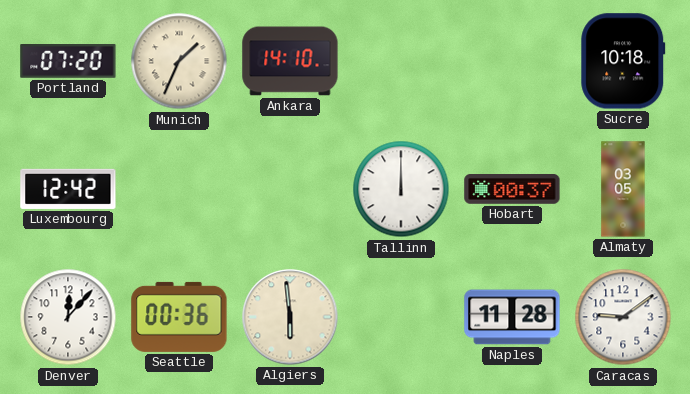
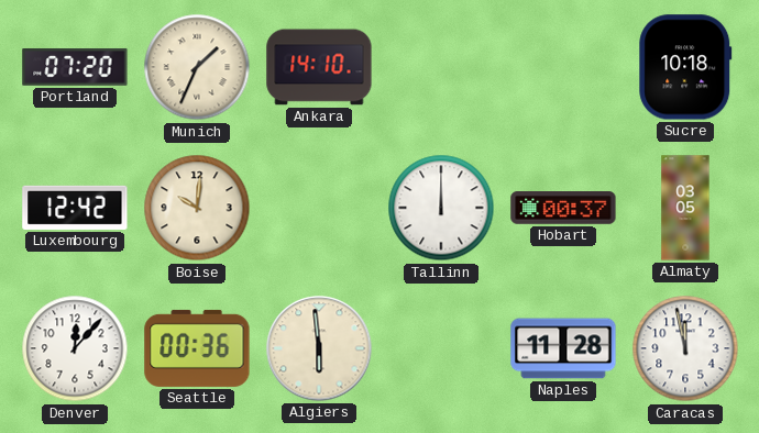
Boise: none -> 10:01 (197, 208)
Caracas: 9:09 -> 11:58 (685, 348)
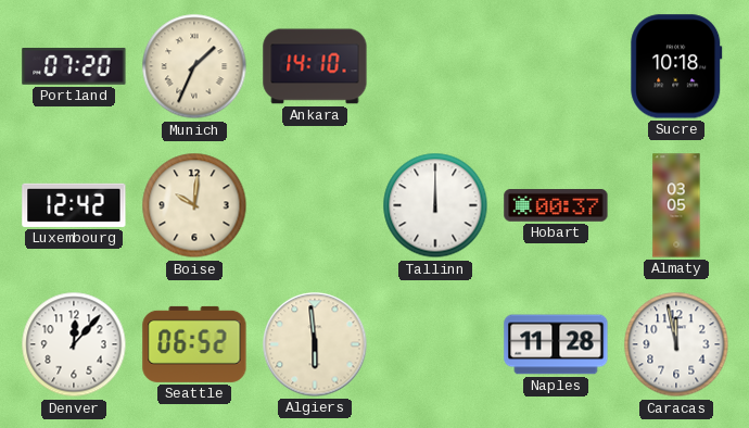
Seattle: 00:36 -> 06:52 (194, 344)
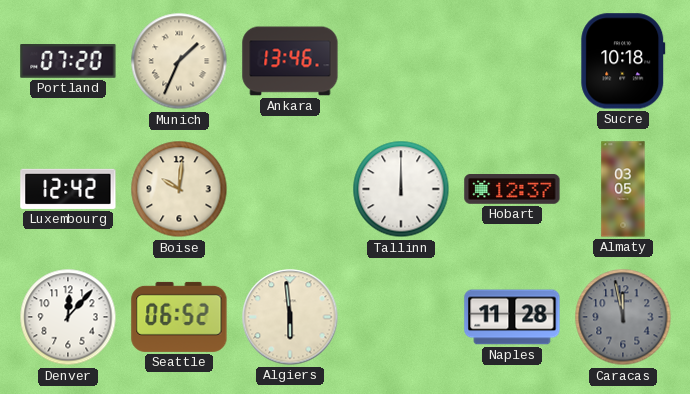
Ankara: 14:10 -> 13:46 (290, 61)
Hobart: 00:37 -> 12:37 (512, 190)
Caracas dial: white -> grey (623, 317)
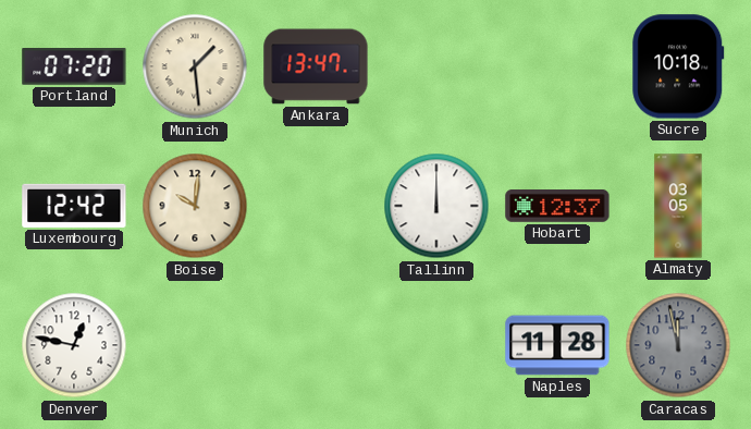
Munich: 1:34 -> 1:29 (195, 66)
Ankara: 13:46 -> 13:47 (316, 66)
Denver: 12:07 -> 12:47 (74, 345)
Seattle: 06:52 -> none (179, 317)
Algiers: 5:59 -> none (290, 317)
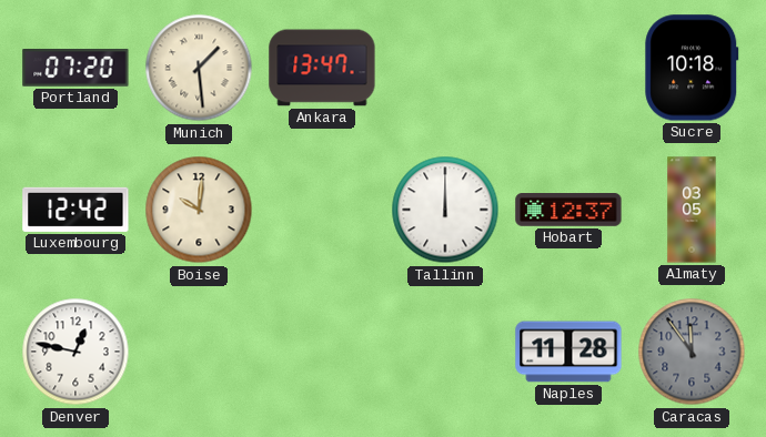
Caracas: 11:58 -> 11:54 (692, 352)
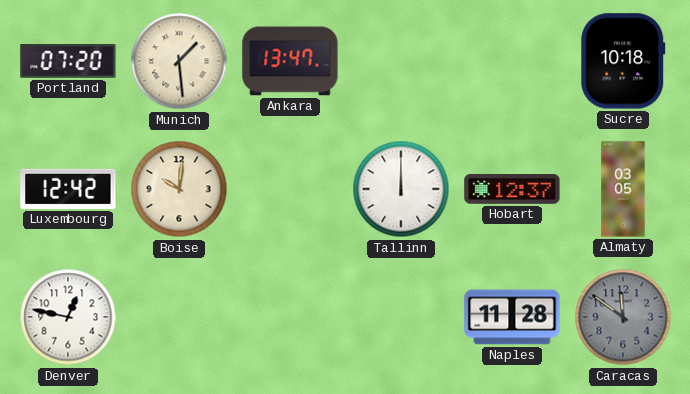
Caracas: 11:54 -> 11:51 (623, 317)
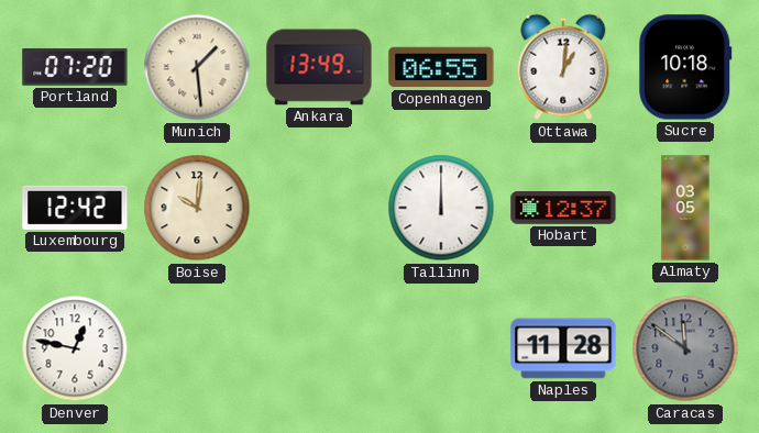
Ankara: 13:47 -> 13:49 (319, 67)
Copenhagen: none -> 06:55 (441, 67)
Ottawa: none -> 1:01 (563, 67)
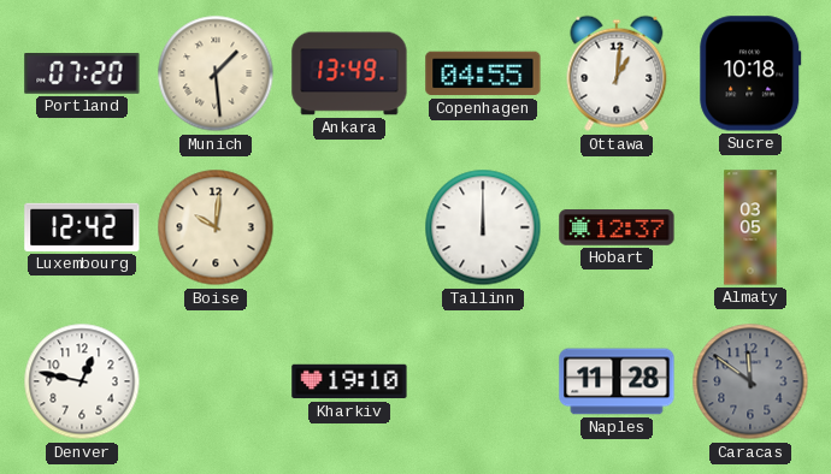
Copenhagen: 06:55 -> 04:55 (483, 73)
Kharkiv: none -> 19:10 (349, 381)
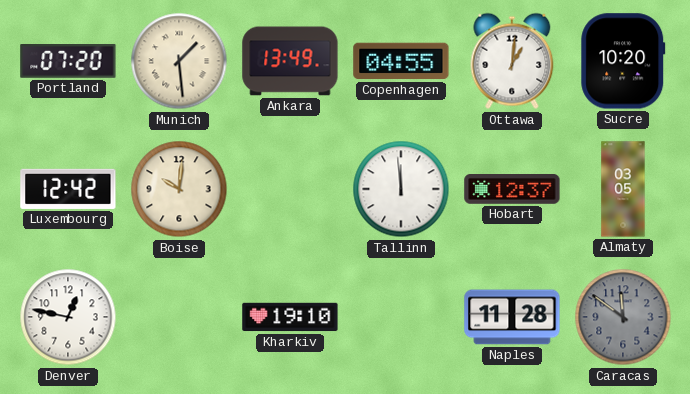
Sucre: 10:18 -> 10:20 (623, 61)
Tallinn: 12:00 -> 11:59 (401, 189)
